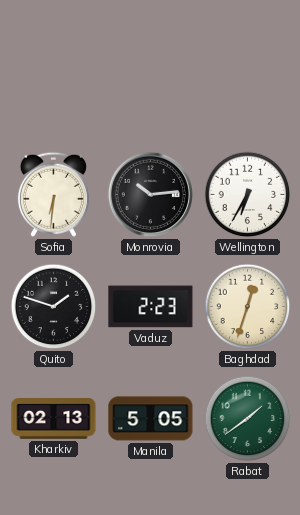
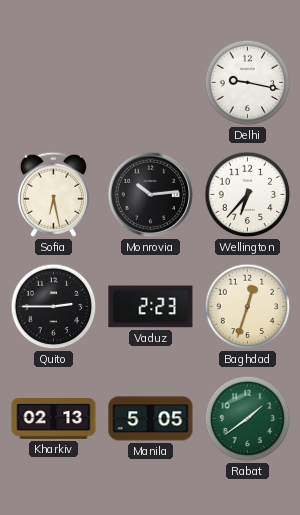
Delhi: none -> 9:17 (248, 83)
Sofia: 6:31 -> 6:28 (53, 194)
Wellington: 6:35 -> 6:37 (248, 195)
Quito: 1:48 -> 2:45 (54, 307)
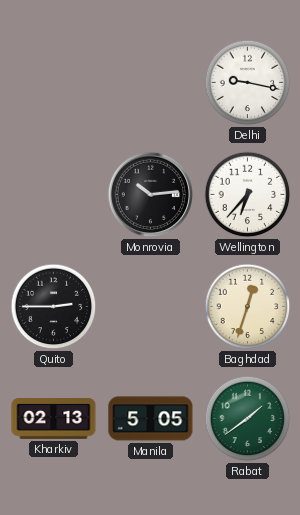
Sofia: 6:28 -> none (53, 194)
Vaduz: 2:23 -> none (151, 307)
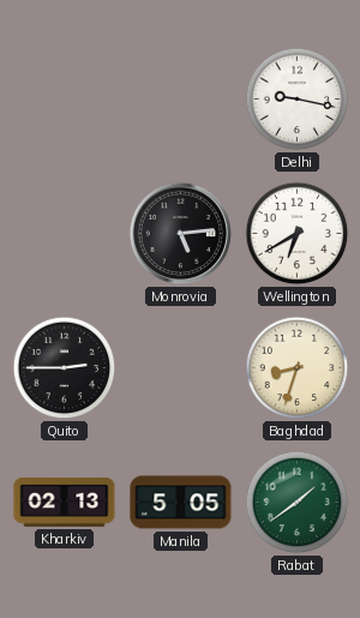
Monrovia: 10:14 -> 5:14 (181, 234)
Wellington: 6:37 -> 6:40 (298, 234)
Baghdad: 12:33 -> 8:33 (298, 368)
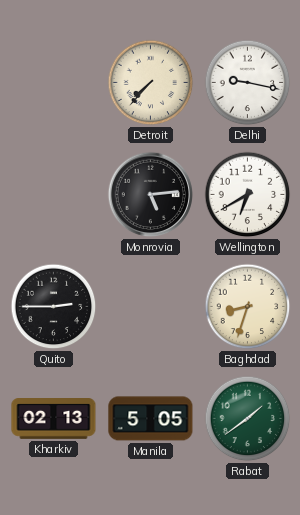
Detroit: none -> 7:37 (151, 83)
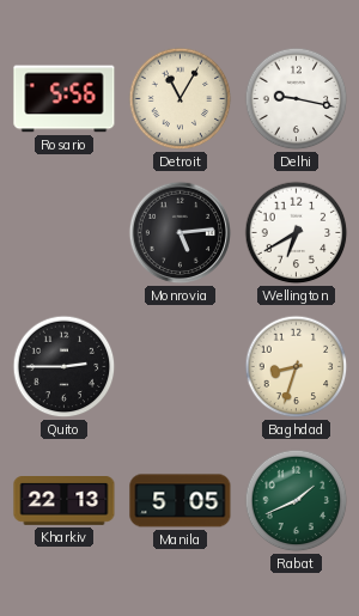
Rosario: none -> 5:56 (65, 99)
Detroit: 7:37 -> 11:05 (181, 99)
Kharkiv: 02:13 -> 22:13 (65, 501)
Rabat: 1:39 -> 1:41 (297, 501)
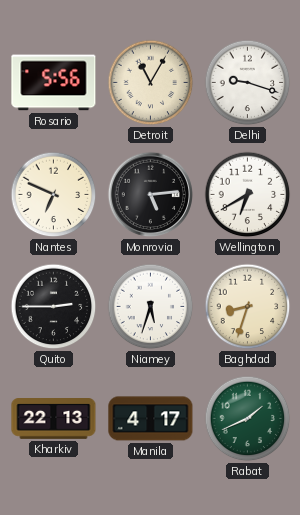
Delhi: 9:17 -> 9:18 (248, 83)
Nantes: none -> 6:49 (54, 195)
Niamey: none -> 5:33 (151, 307)
Manila: 5:05 -> 4:17 (151, 419)
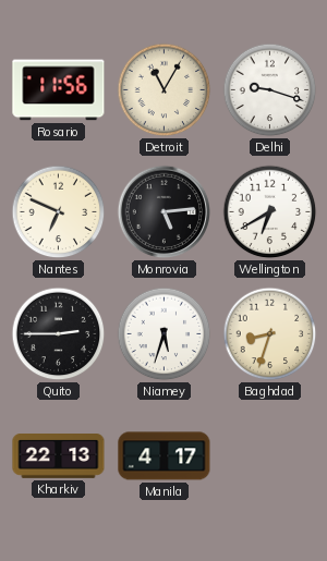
Rosario: 5:56 -> 11:56 (59, 90)
Rabat: 1:41 -> none (248, 419)
